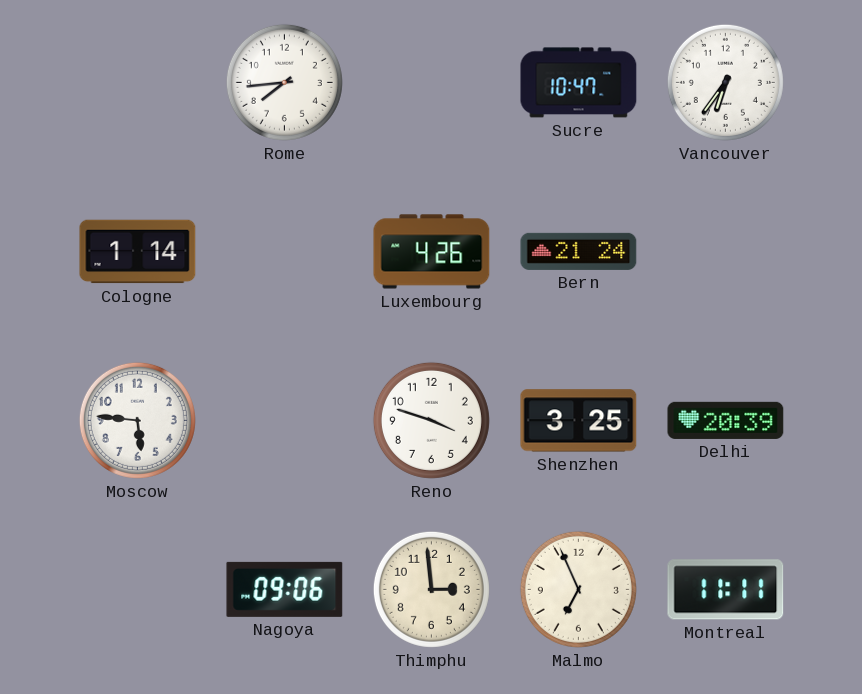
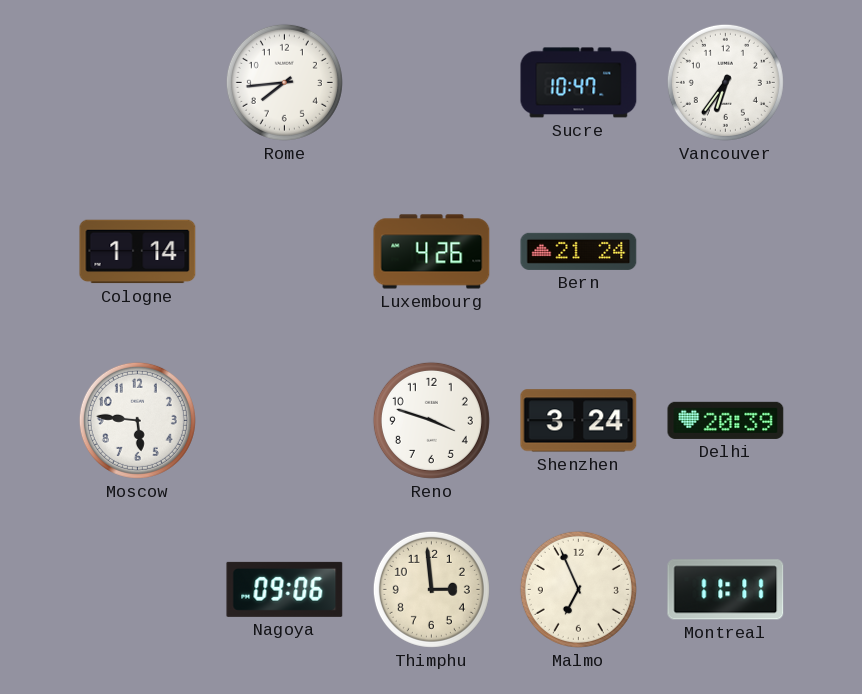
Shenzhen: 3:25 -> 3:24 (579, 421)
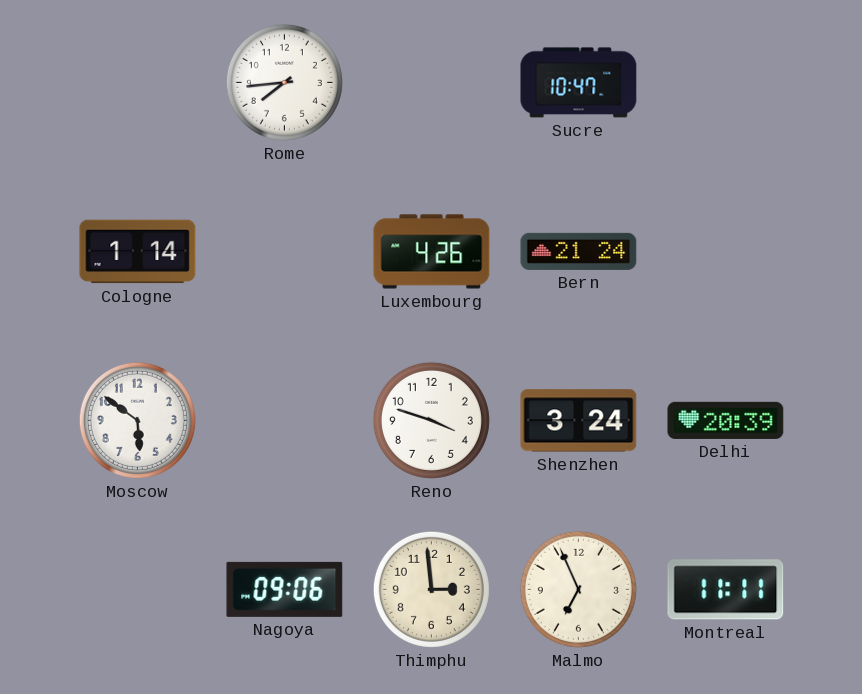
Vancouver: 6:36 -> none (725, 82)
Moscow: 5:46 -> 5:51 (137, 420)
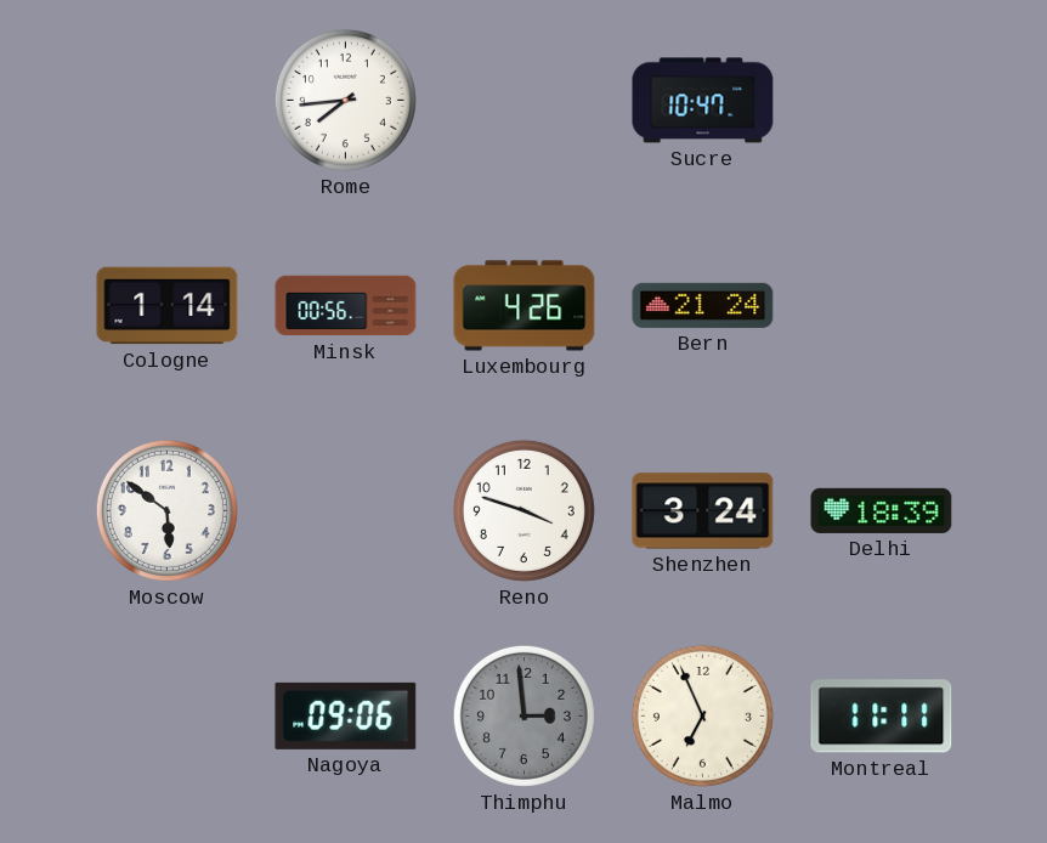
Minsk: none -> 00:56 (346, 306)
Delhi: 20:39 -> 18:39 (882, 510)
Thimphu dial: cream -> grey (523, 715)
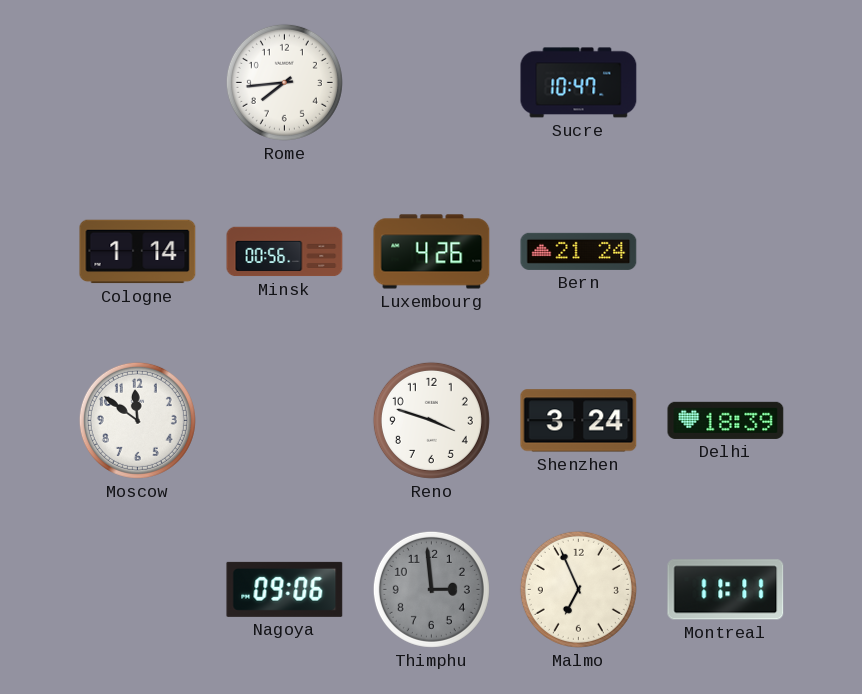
Moscow: 5:51 -> 11:51 (137, 420)
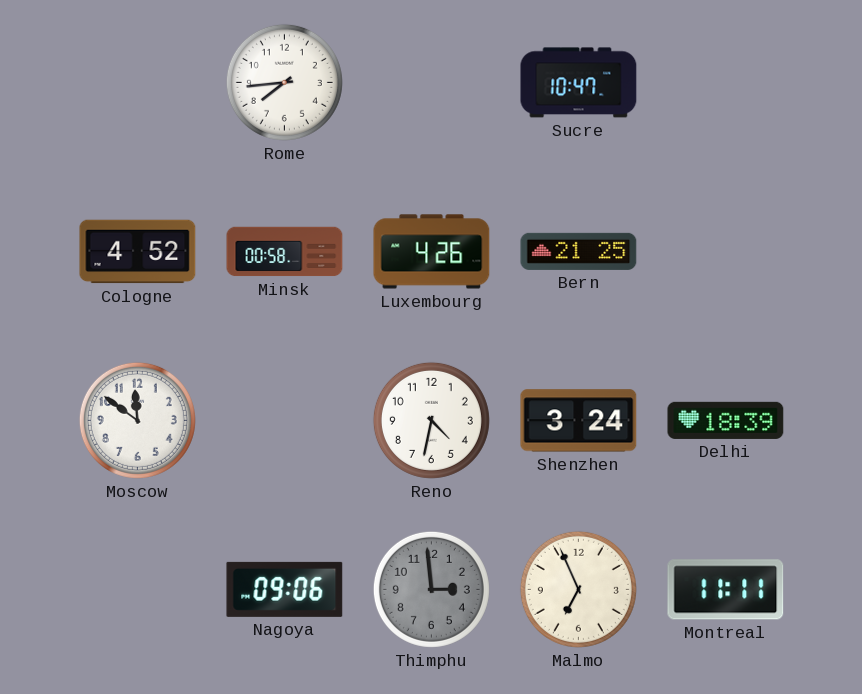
Cologne: 1:14 -> 4:52 (138, 252)
Minsk: 00:56 -> 00:58 (285, 252)
Bern: 21:24 -> 21:25 (579, 251)
Reno: 3:48 -> 4:32 (431, 420)
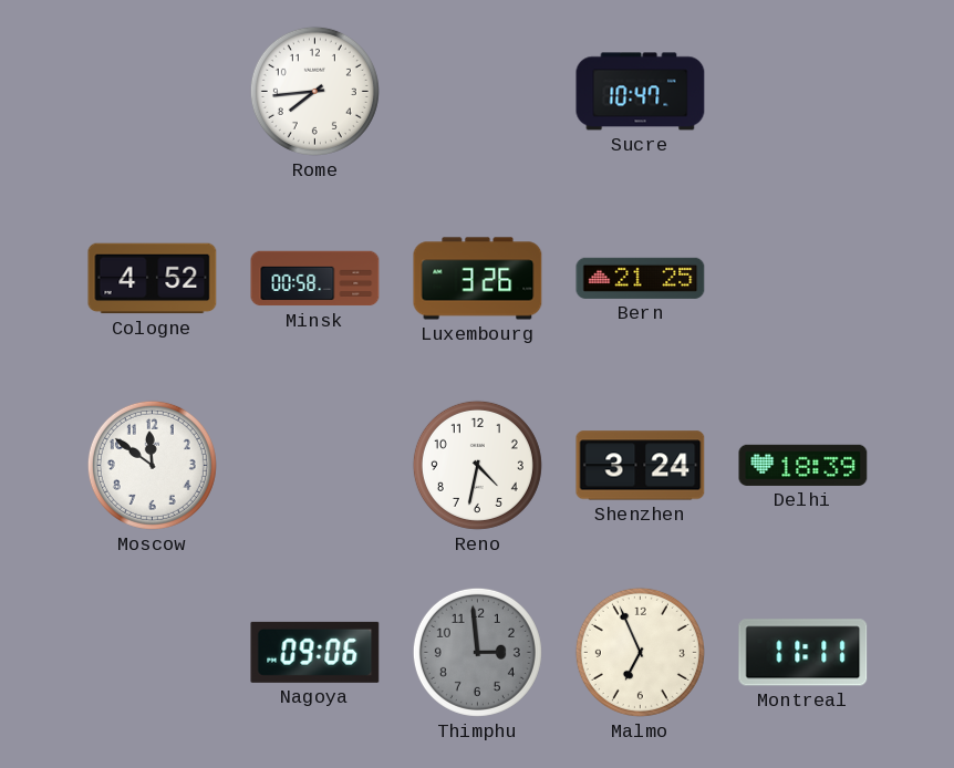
Luxembourg: 4:26 -> 3:26 (478, 279)
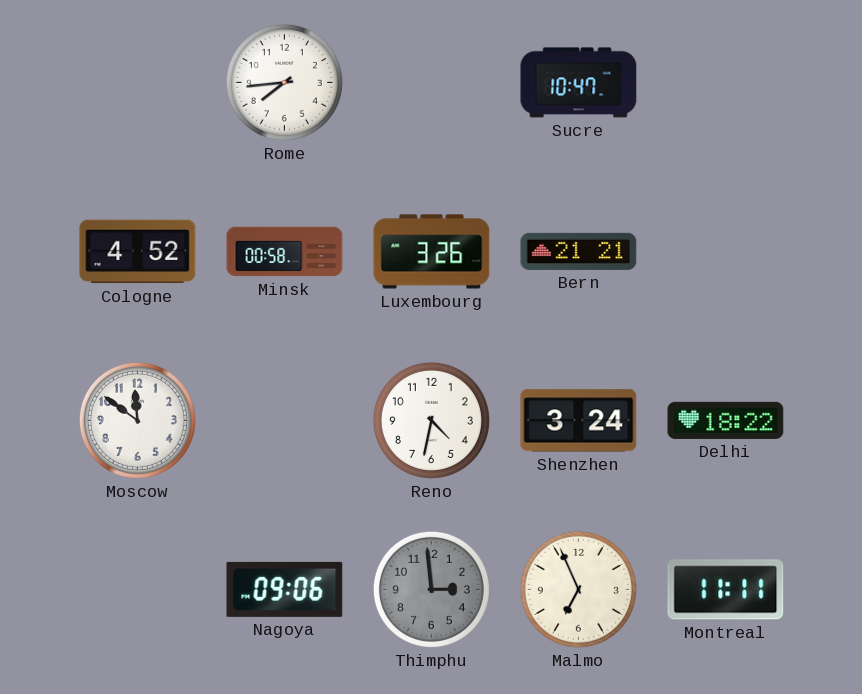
Bern: 21:25 -> 21:21 (579, 251)
Delhi: 18:39 -> 18:22 (726, 420)
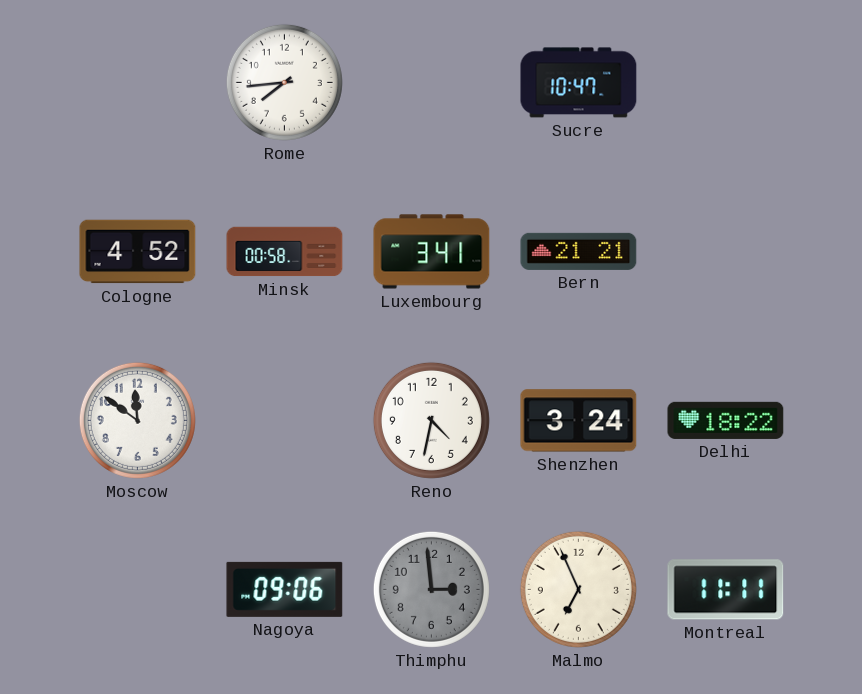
Luxembourg: 3:26 -> 3:41 (432, 252)
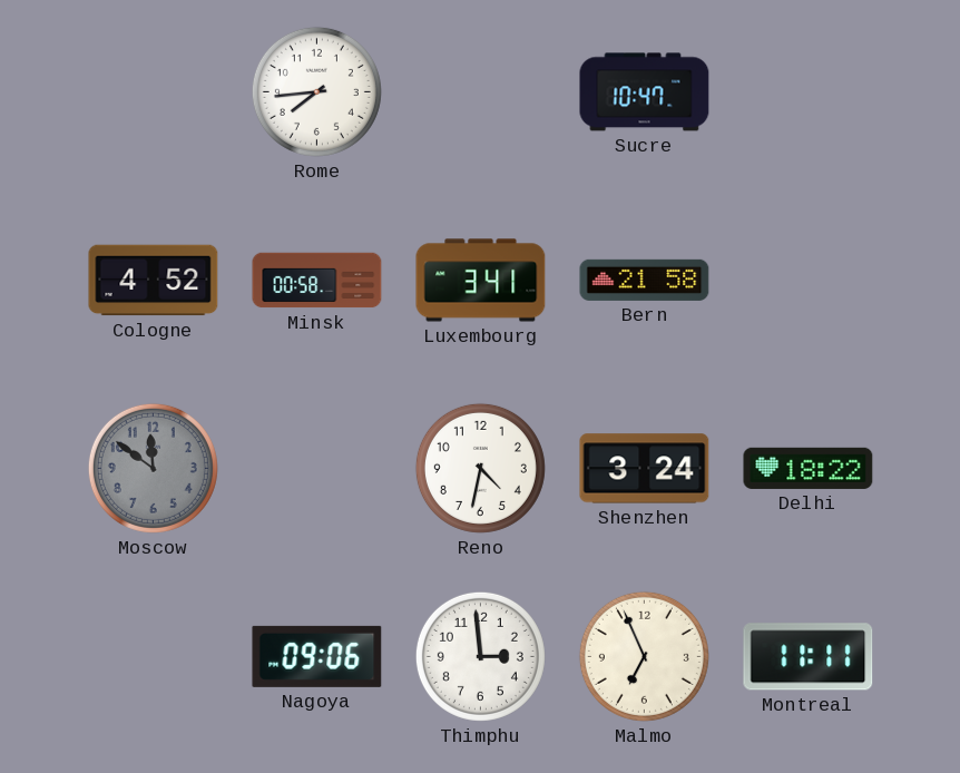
Bern: 21:21 -> 21:58 (645, 280)
Moscow dial: white -> grey (153, 468)
Thimphu dial: grey -> white (480, 656)
